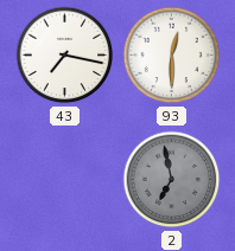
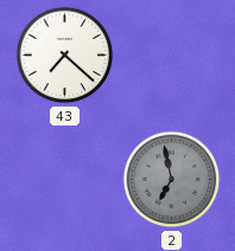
43: 7:17 -> 7:22 (65, 56)
93: 12:30 -> none (172, 56)
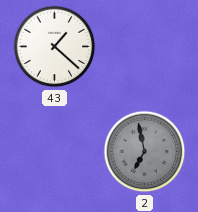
43: 7:22 -> 1:22 (55, 47)
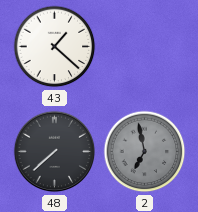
48: none -> 7:38 (55, 152)
